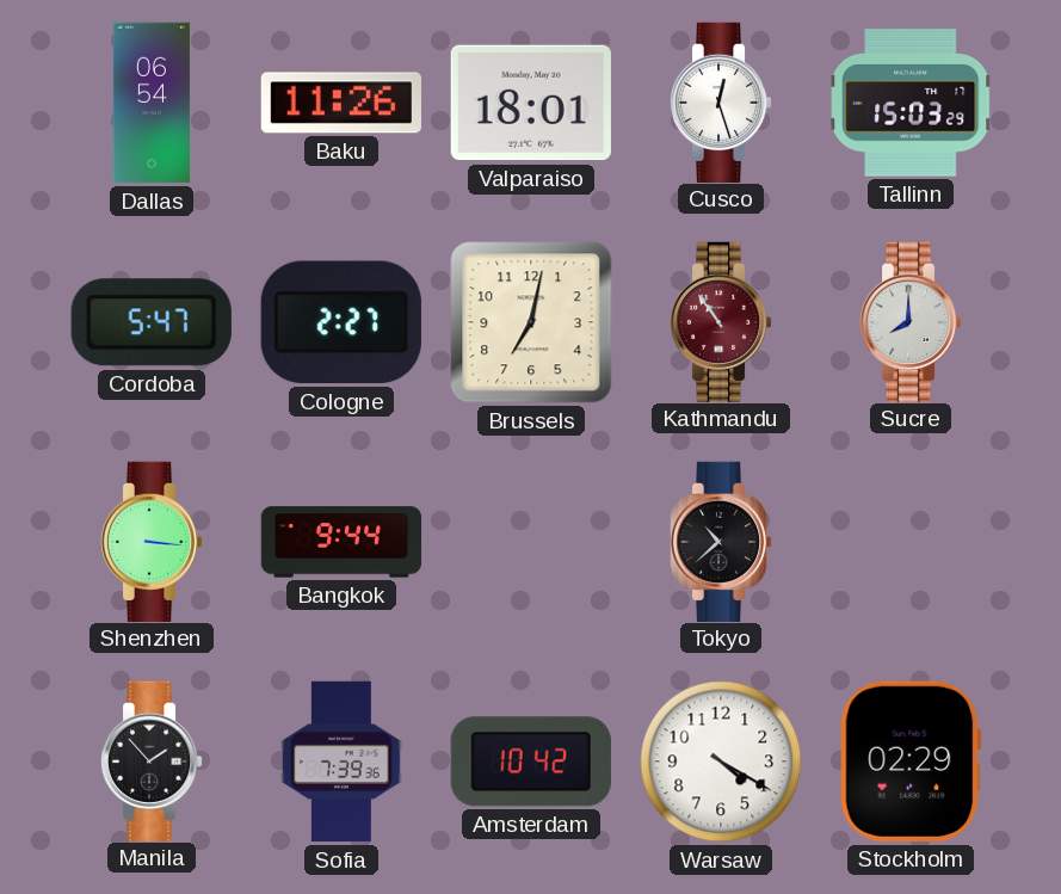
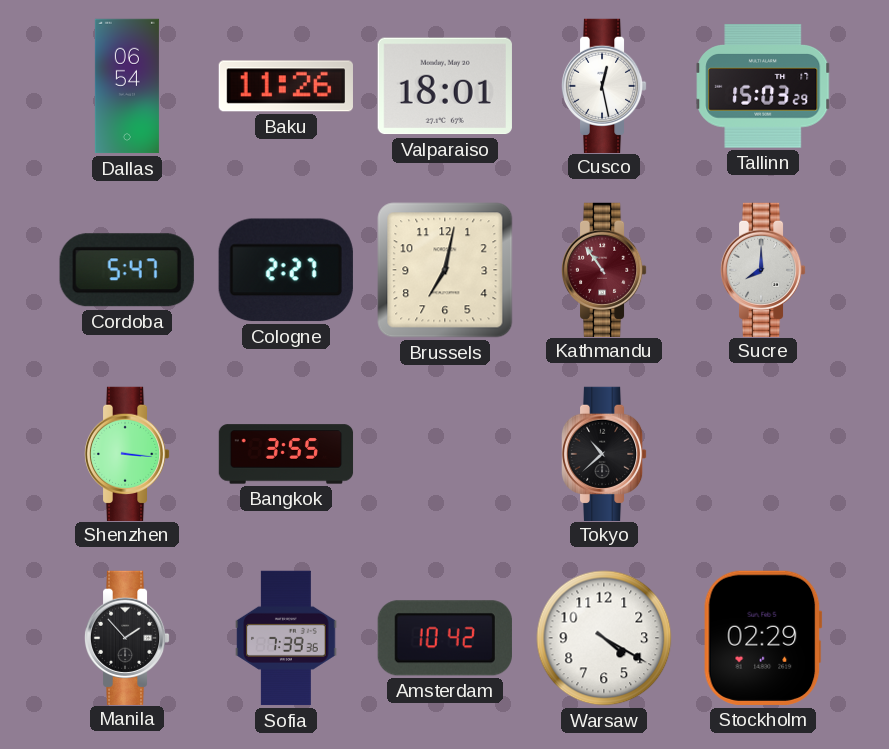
Cusco: 12:27 -> 12:28 (604, 85)
Bangkok: 9:44 -> 3:55 (286, 454)
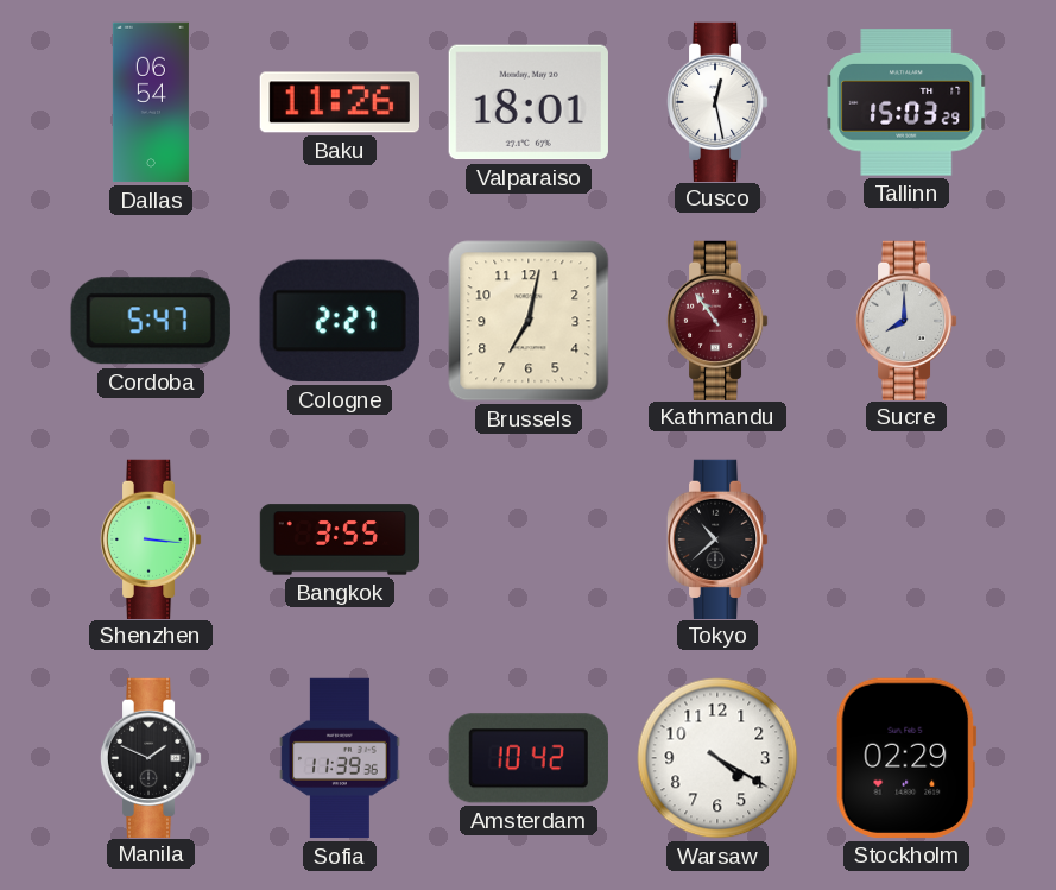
Manila: 1:53 -> 1:49 (151, 757)
Sofia: 7:39 -> 11:39 (340, 758)
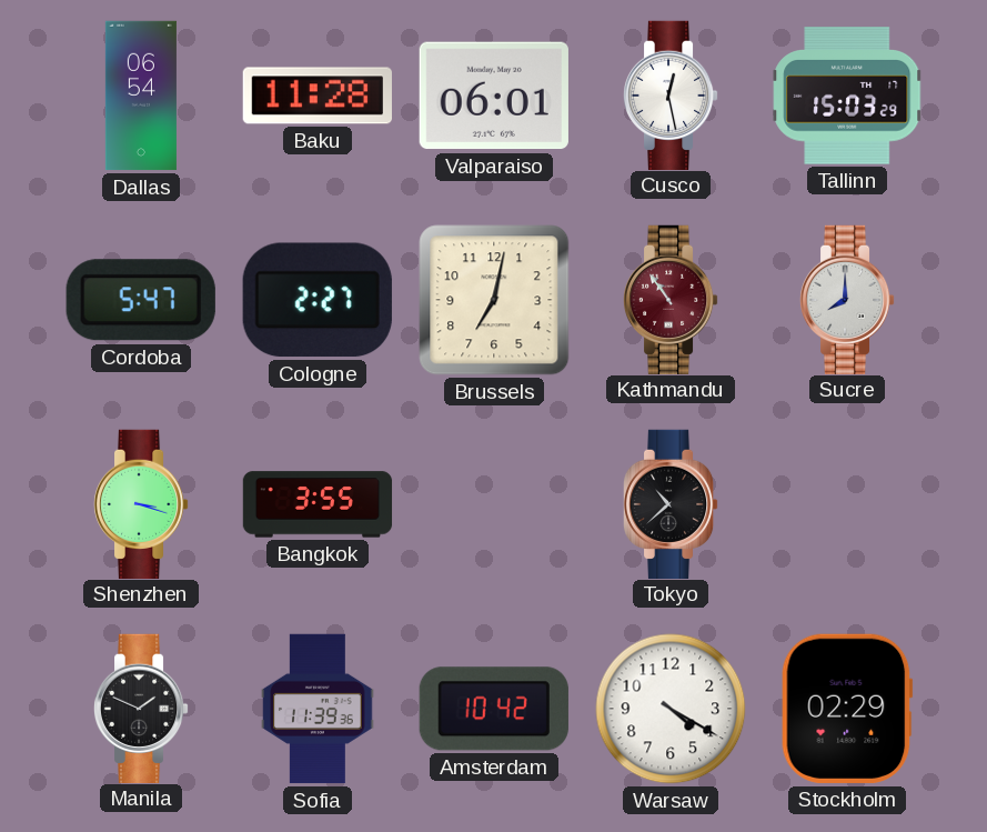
Baku: 11:26 -> 11:28 (318, 96)
Valparaiso: 18:01 -> 06:01 (494, 96)
Shenzhen: 3:16 -> 3:18 (141, 503)
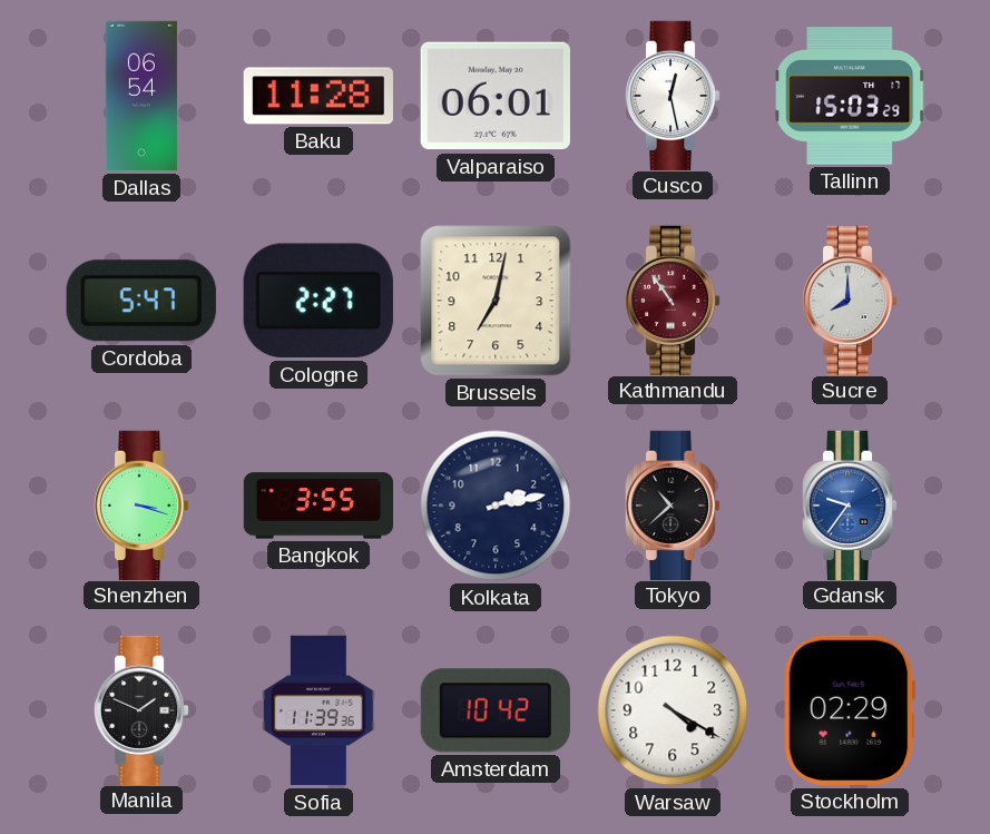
Kolkata: none -> 2:13 (496, 506)
Gdansk: none -> 9:36 (850, 504)
